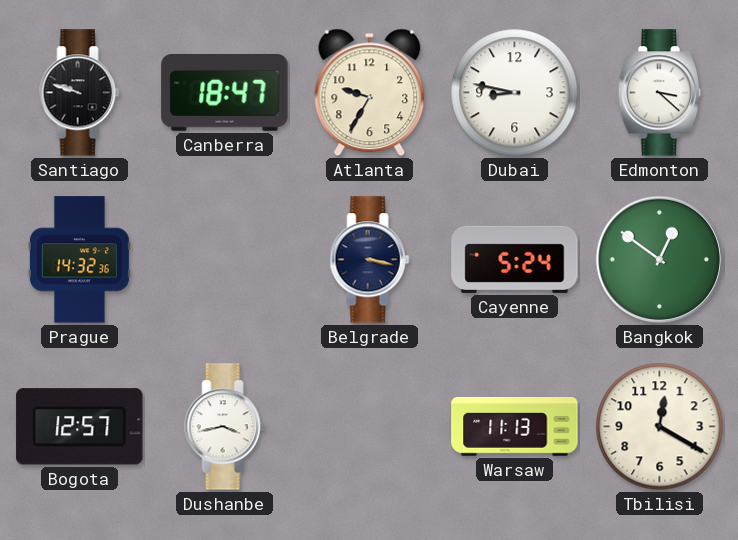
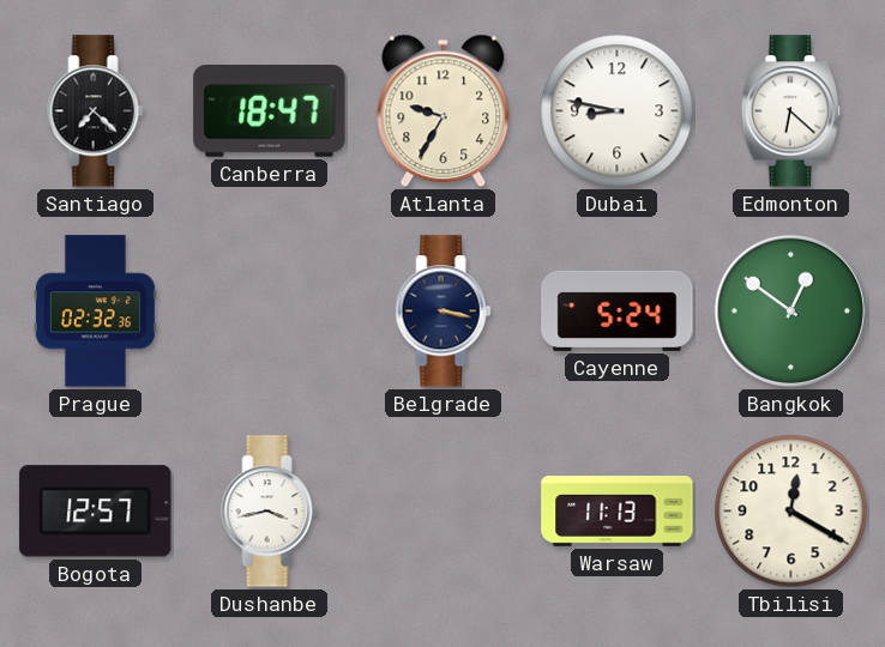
Santiago: 9:48 -> 7:22 (96, 111)
Edmonton: 3:22 -> 6:22 (791, 111)
Prague: 14:32 -> 02:32 (95, 312)
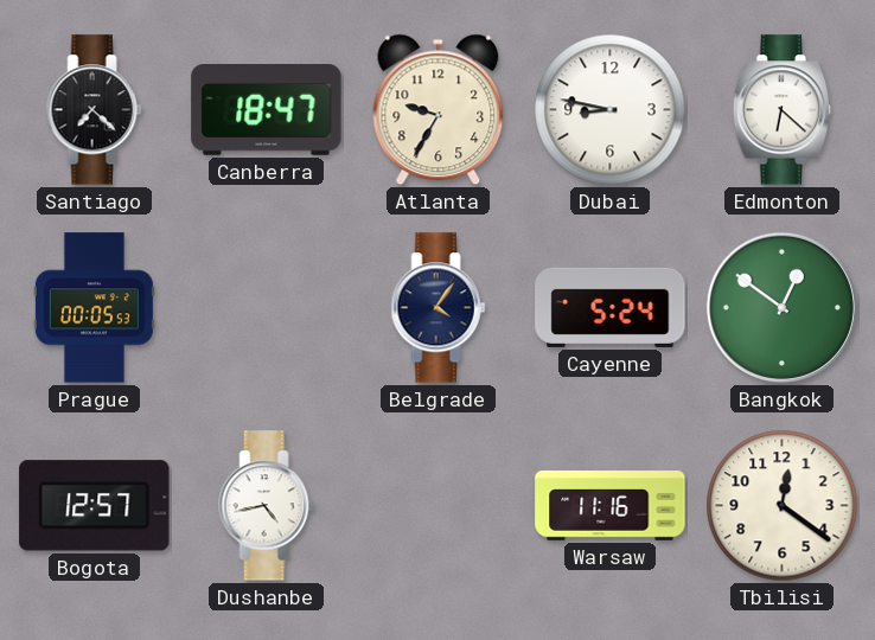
Prague: 02:32 -> 00:05 (94, 308)
Belgrade: 3:17 -> 4:06 (439, 308)
Dushanbe: 3:43 -> 4:43 (267, 506)
Warsaw: 11:13 -> 11:16 (611, 506)
Tbilisi: 12:20 -> 12:21 (783, 506)
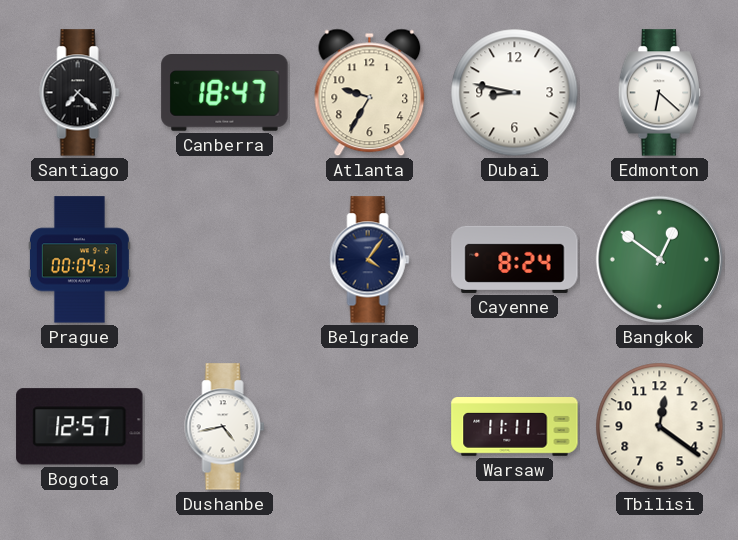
Prague: 00:05 -> 00:04 (79, 260)
Cayenne: 5:24 -> 8:24 (515, 259)
Warsaw: 11:16 -> 11:11 (515, 427)
